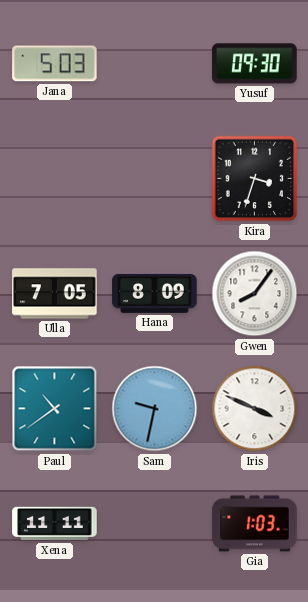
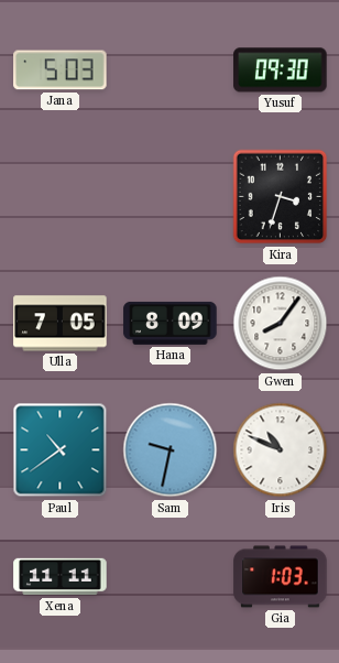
Iris: 3:49 -> 10:49 (281, 450)
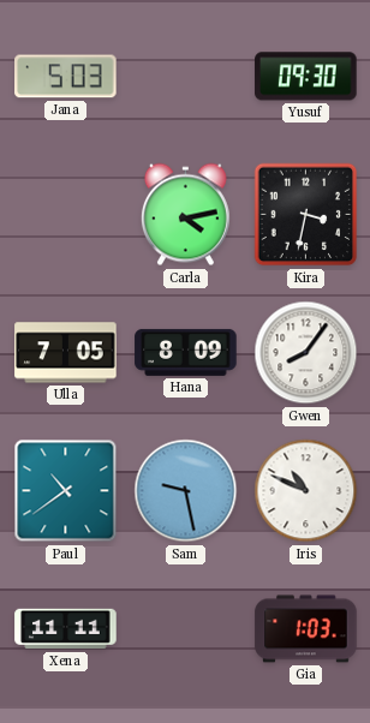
Carla: none -> 4:13 (185, 215)
Kira: 3:33 -> 3:32 (306, 215)
Sam: 9:32 -> 9:28 (186, 491)
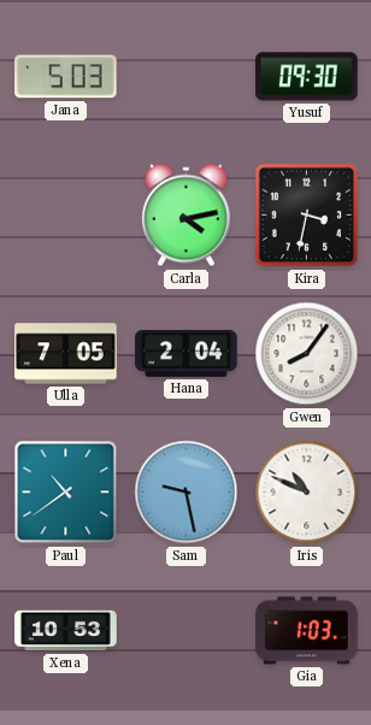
Hana: 8:09 -> 2:04 (187, 353)
Xena: 11:11 -> 10:53 (66, 631)
